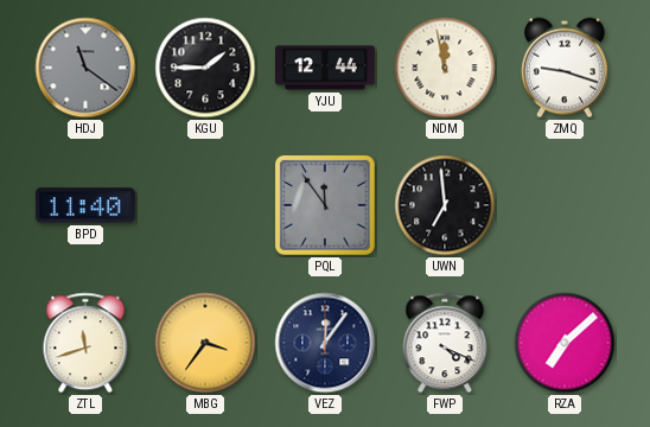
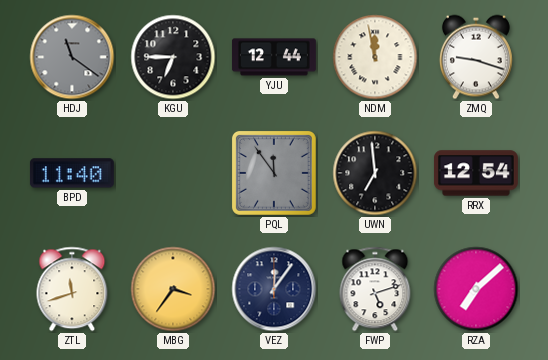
KGU: 1:45 -> 6:45 (173, 57)
RRX: none -> 12:54 (476, 173)
FWP: 4:19 -> 5:12 (375, 289)
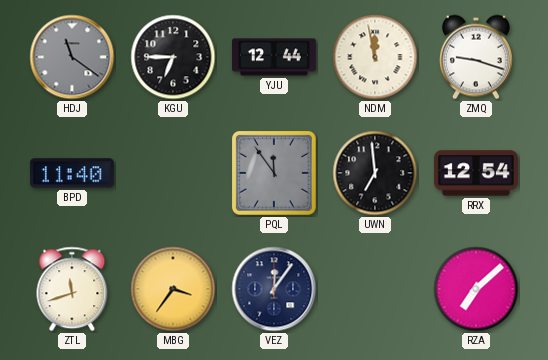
FWP: 5:12 -> none (375, 289)
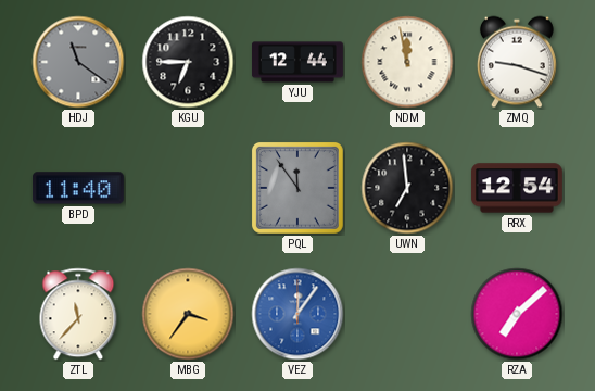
ZTL: 11:42 -> 11:37 (78, 314)
VEZ dial: navy -> blue (297, 314)
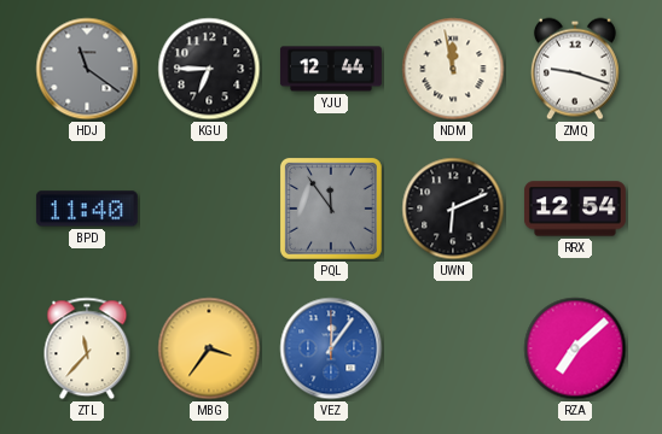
UWN: 6:59 -> 6:11 (453, 209)
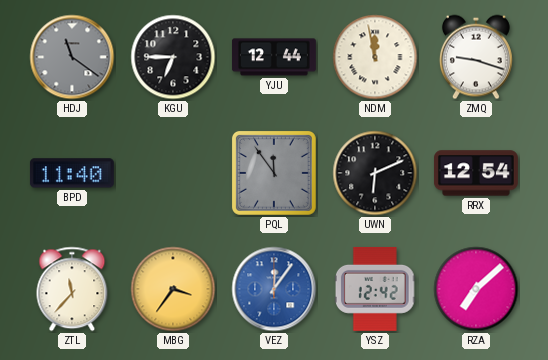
YSZ: none -> 12:42 (375, 289)
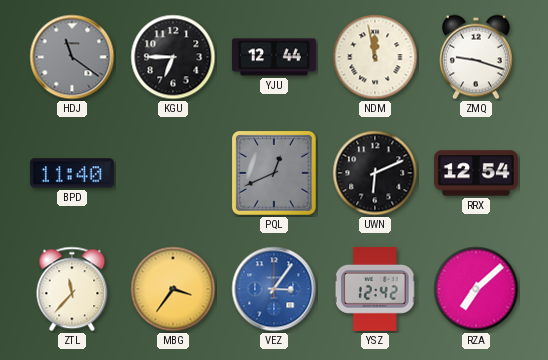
PQL: 11:54 -> 12:41 (274, 173)
VEZ: 12:06 -> 3:06 (274, 289)
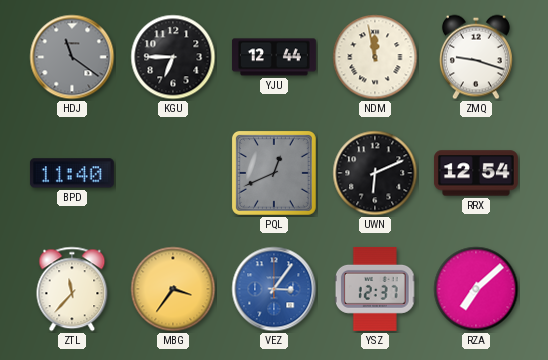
YSZ: 12:42 -> 12:37 (375, 289)
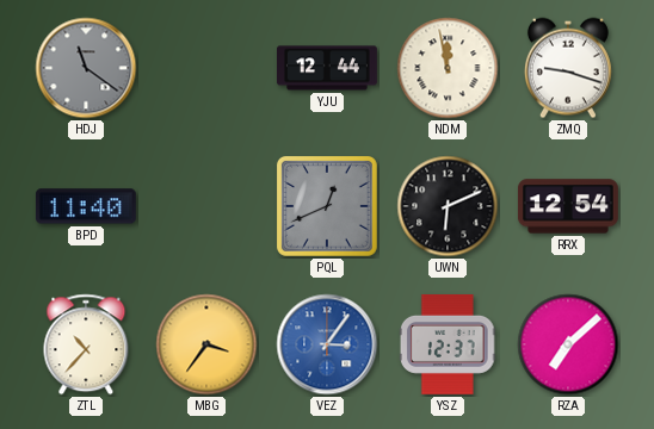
KGU: 6:45 -> none (173, 57)
ZTL: 11:37 -> 10:37 (86, 344)
